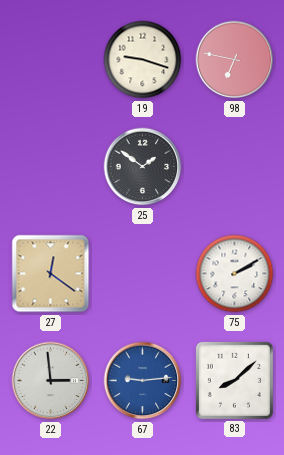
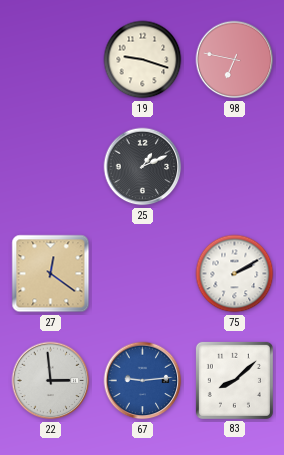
25: 1:51 -> 1:11 (143, 167)
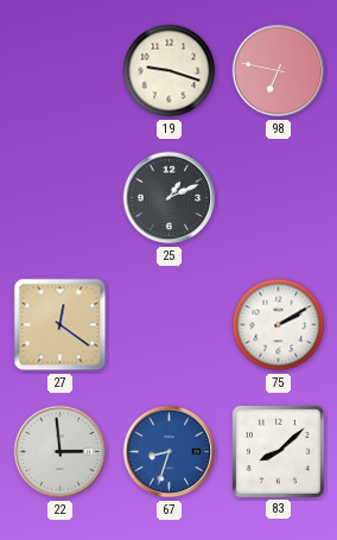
67: 9:14 -> 8:33 (170, 452)
